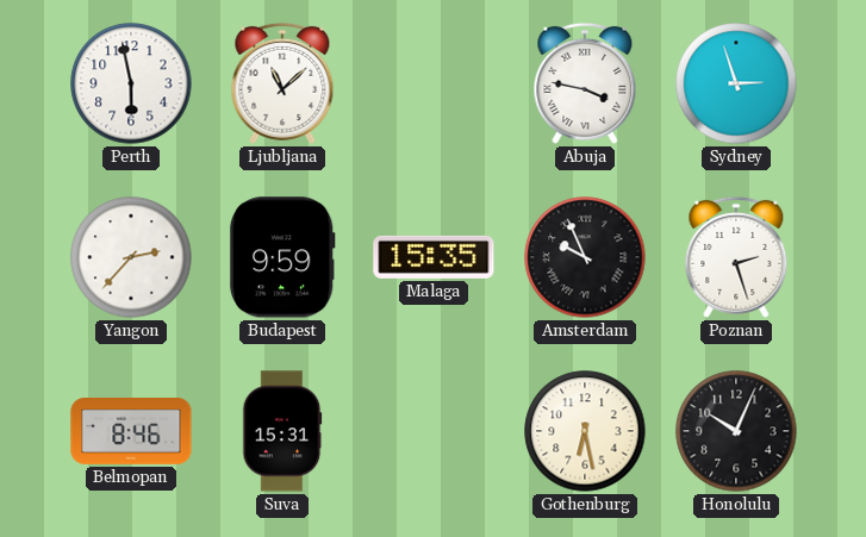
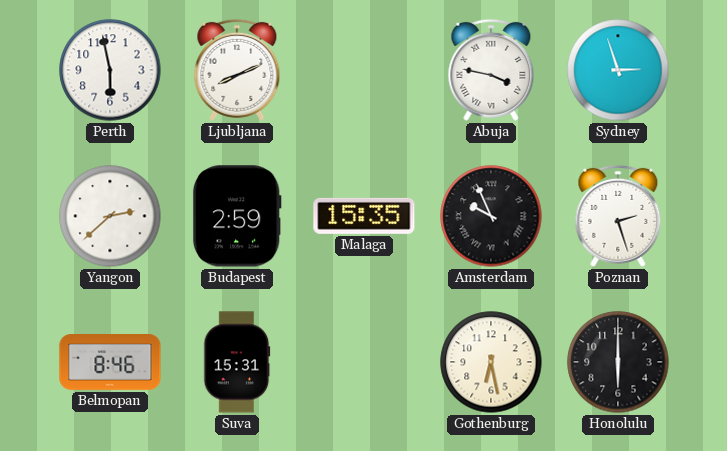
Ljubljana: 11:08 -> 8:11 (237, 70)
Yangon: 2:37 -> 2:38 (110, 216)
Budapest: 9:59 -> 2:59 (237, 216)
Honolulu: 10:04 -> 6:00 (618, 362)
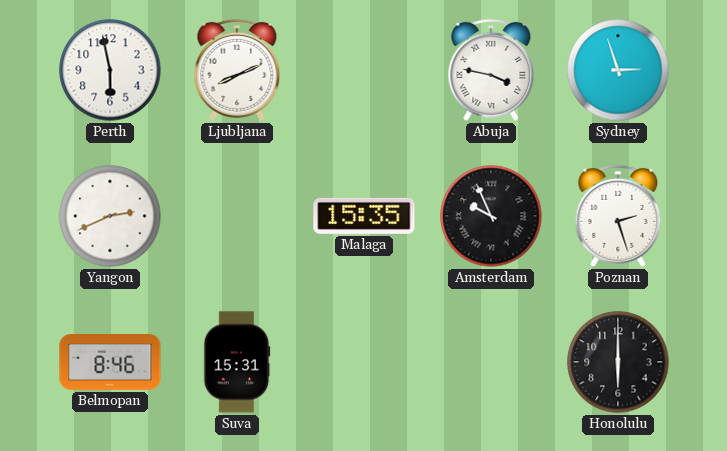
Yangon: 2:38 -> 2:41 (110, 216)
Budapest: 2:59 -> none (237, 216)
Gothenburg: 6:28 -> none (491, 362)
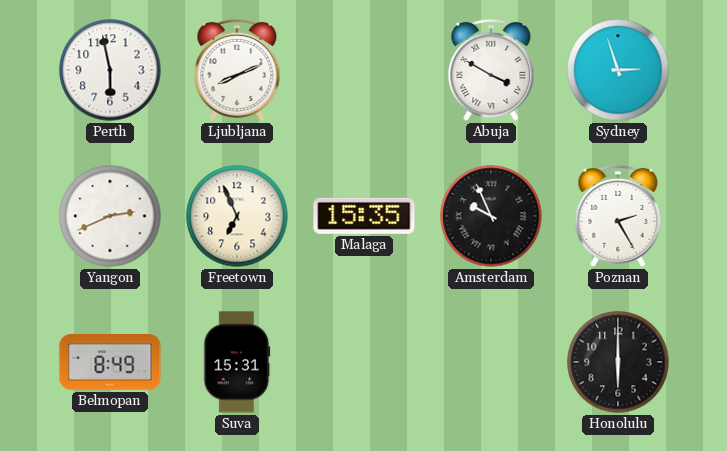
Abuja: 3:47 -> 3:50 (491, 70)
Freetown: none -> 6:56 (237, 216)
Poznan: 2:27 -> 2:25 (618, 216)
Belmopan: 8:46 -> 8:49 (110, 363)
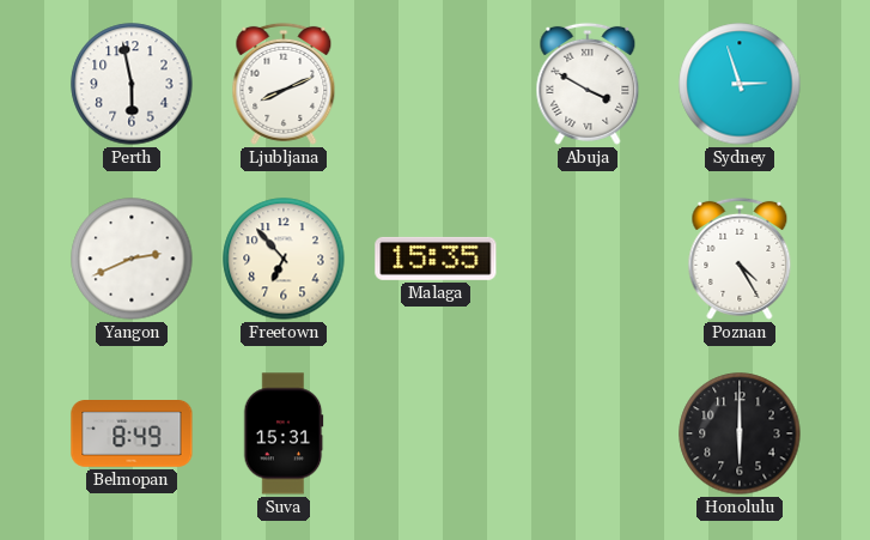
Freetown: 6:56 -> 6:53 (284, 259)
Amsterdam: 9:56 -> none (491, 216)
Poznan: 2:25 -> 4:25 (740, 259)
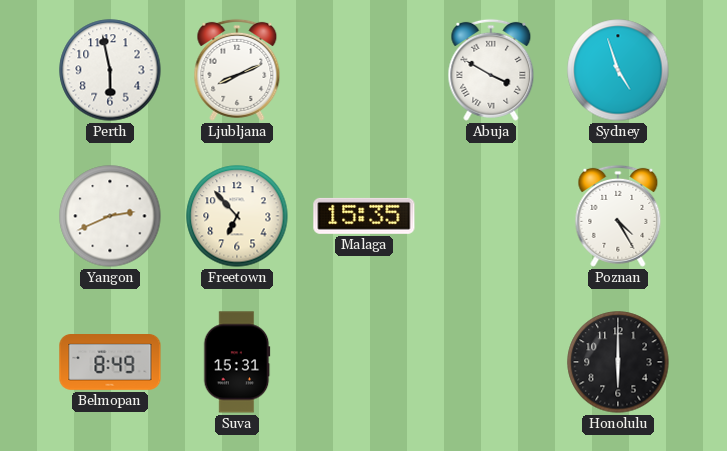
Sydney: 2:57 -> 4:57 (618, 70)
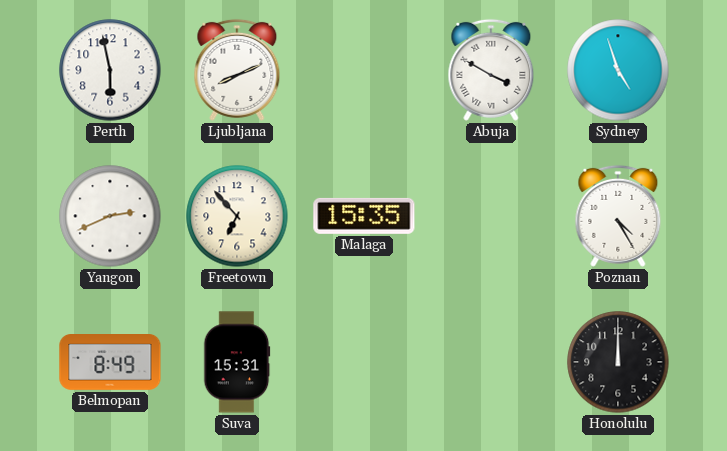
Honolulu: 6:00 -> 12:00 (618, 362)
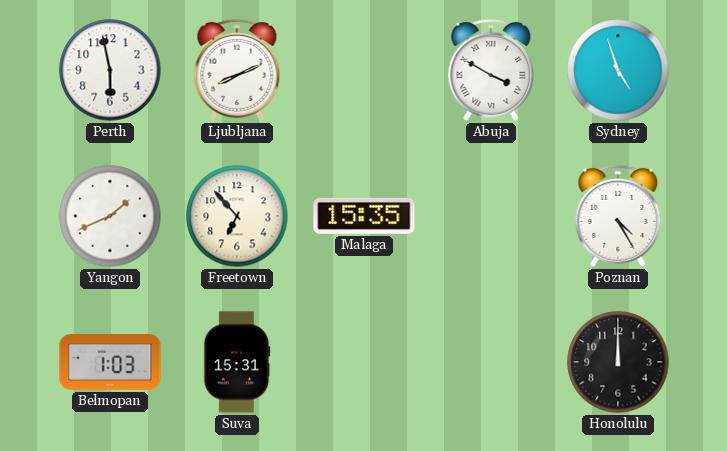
Yangon: 2:41 -> 1:41 (110, 216)
Belmopan: 8:49 -> 1:03 (110, 363)
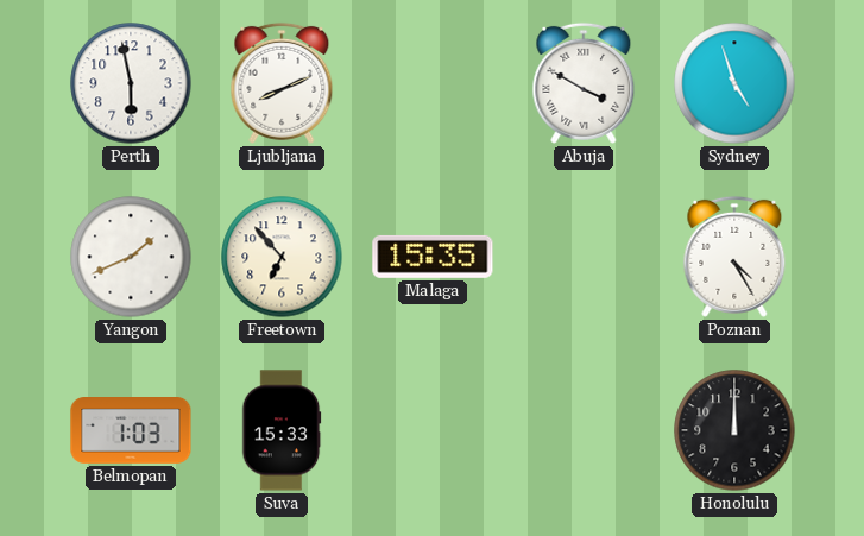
Suva: 15:31 -> 15:33 (282, 430)
